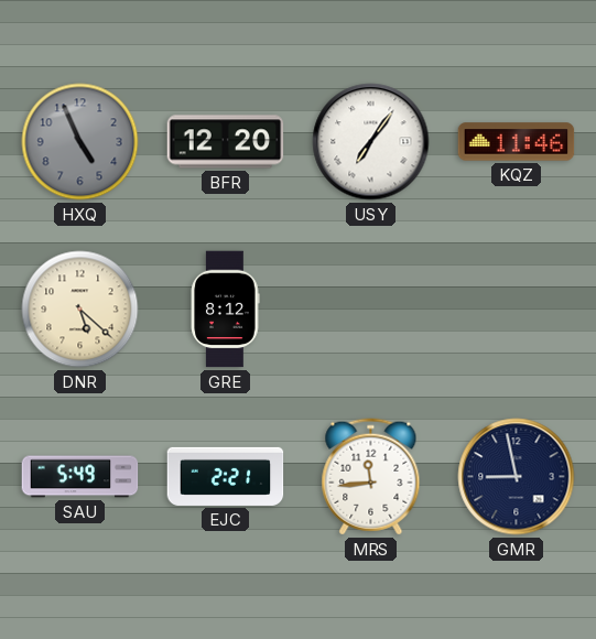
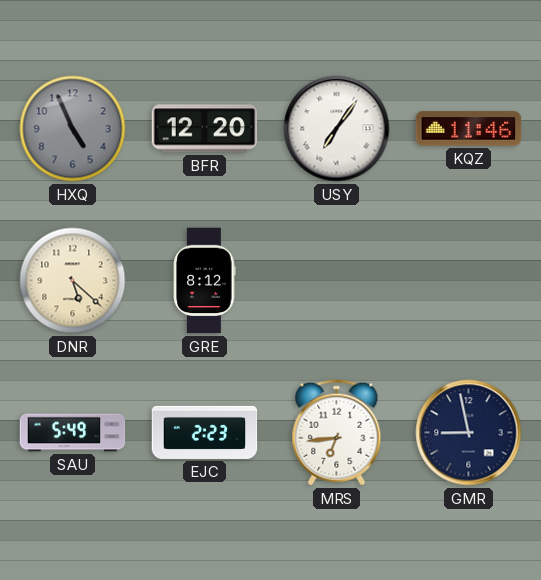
EJC: 2:21 -> 2:23 (205, 432)
MRS: 11:44 -> 6:44 (337, 433)
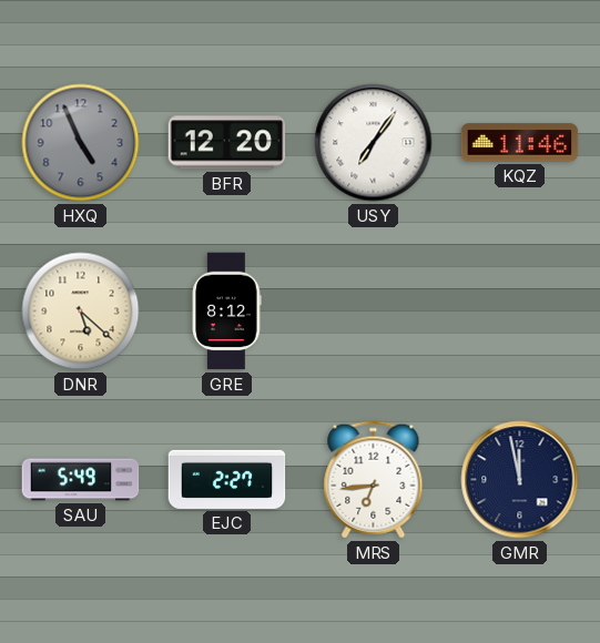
EJC: 2:23 -> 2:27 (227, 479)
GMR: 8:58 -> 11:58 (520, 480)
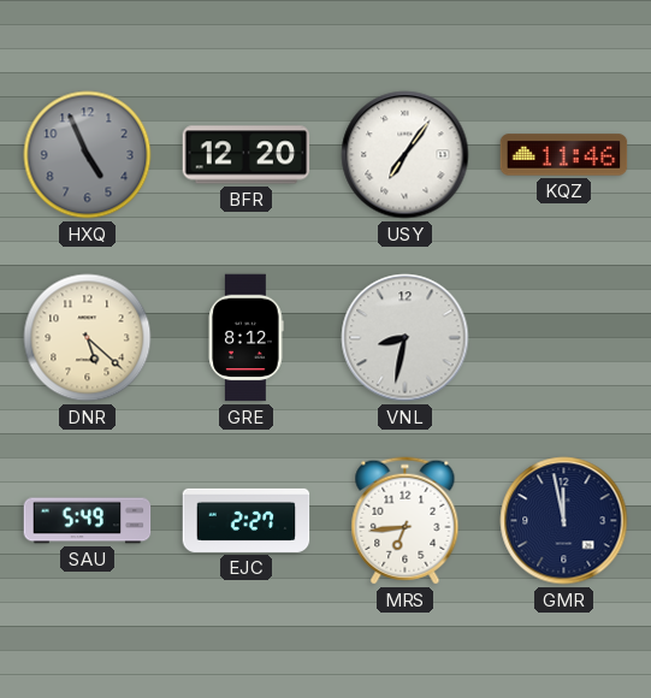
VNL: none -> 8:32 (406, 338)
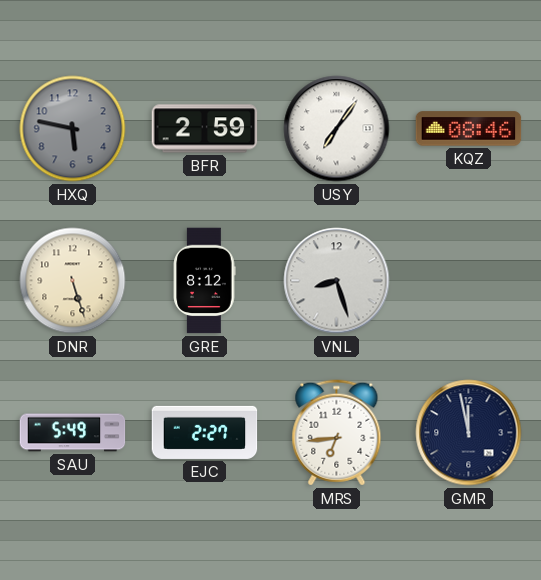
HXQ: 4:56 -> 5:47 (73, 129)
BFR: 12:20 -> 2:59 (205, 129)
KQZ: 11:46 -> 08:46 (469, 129)
DNR: 5:22 -> 5:27 (73, 281)
VNL: 8:32 -> 8:27 (337, 281)
